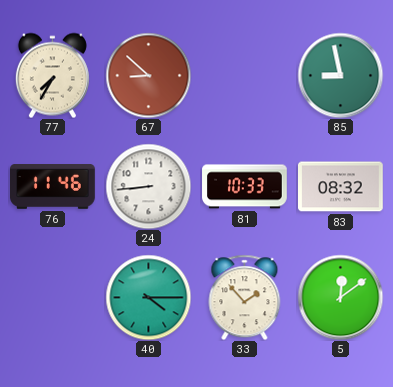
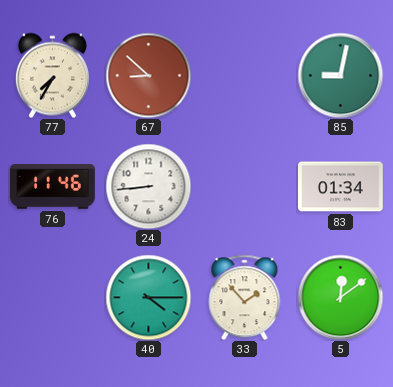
85: 8:58 -> 9:02 (340, 75)
81: 10:33 -> none (245, 187)
83: 08:32 -> 01:34 (341, 187)
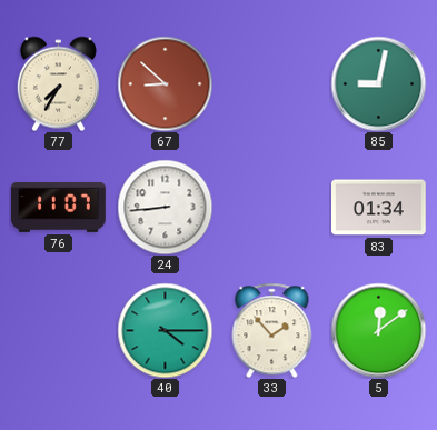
76: 11:46 -> 11:07 (59, 208)
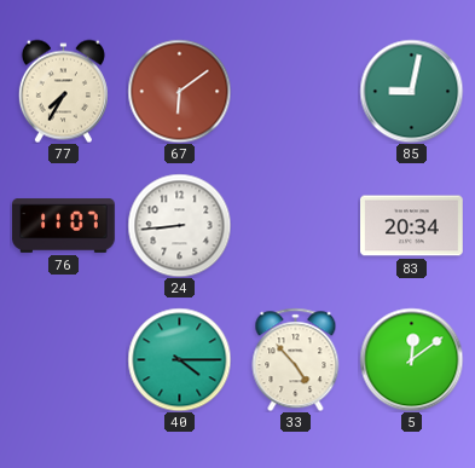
67: 8:52 -> 6:09 (179, 91)
83: 01:34 -> 20:34 (412, 226)
33: 1:53 -> 4:53 (296, 359)
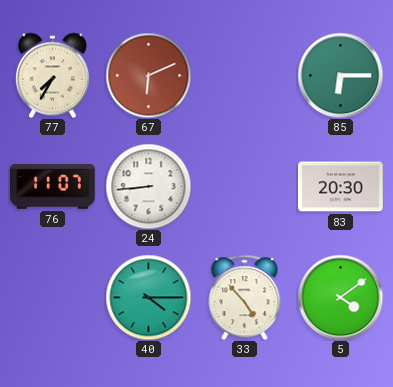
67: 6:09 -> 6:11 (148, 75)
85: 9:02 -> 6:15 (340, 75)
83: 20:34 -> 20:30 (341, 187)
5: 12:09 -> 4:09 (340, 297)
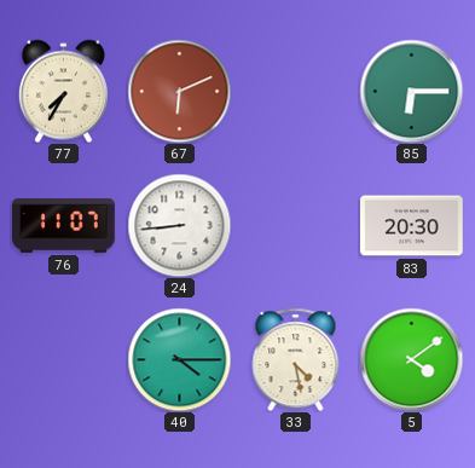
33: 4:53 -> 4:28 (296, 359)
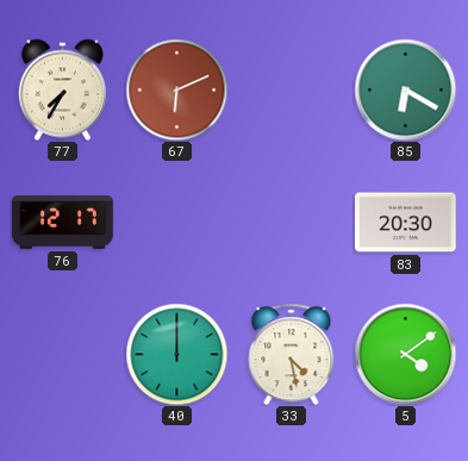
85: 6:15 -> 6:20 (405, 89)
76: 11:07 -> 12:17 (63, 223)
24: 8:44 -> none (179, 225)
40: 4:15 -> 12:00 (176, 354)
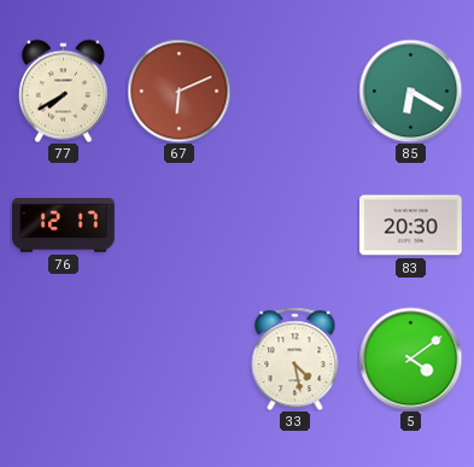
77: 7:35 -> 7:40 (63, 91)
40: 12:00 -> none (176, 354)
